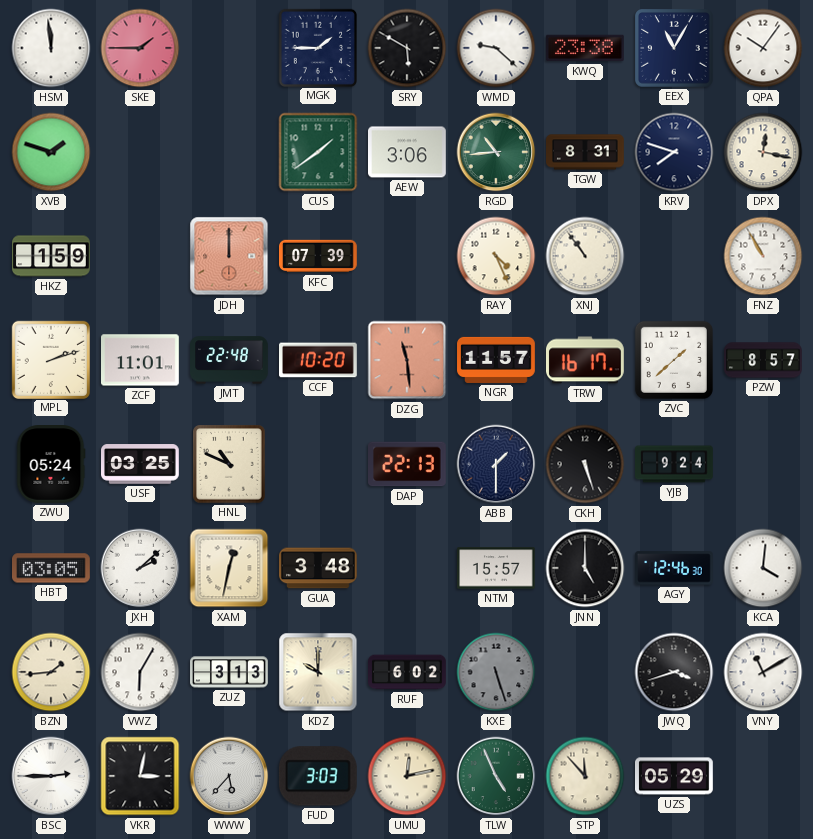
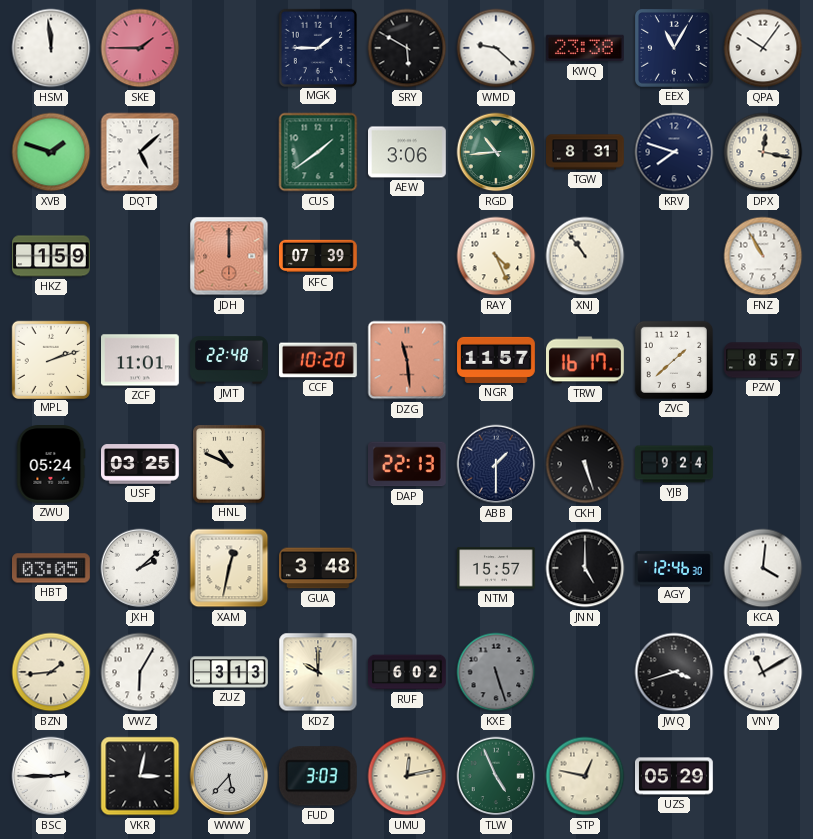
DQT: none -> 5:08 (140, 152)
STP: 11:53 -> 12:47 (585, 776)
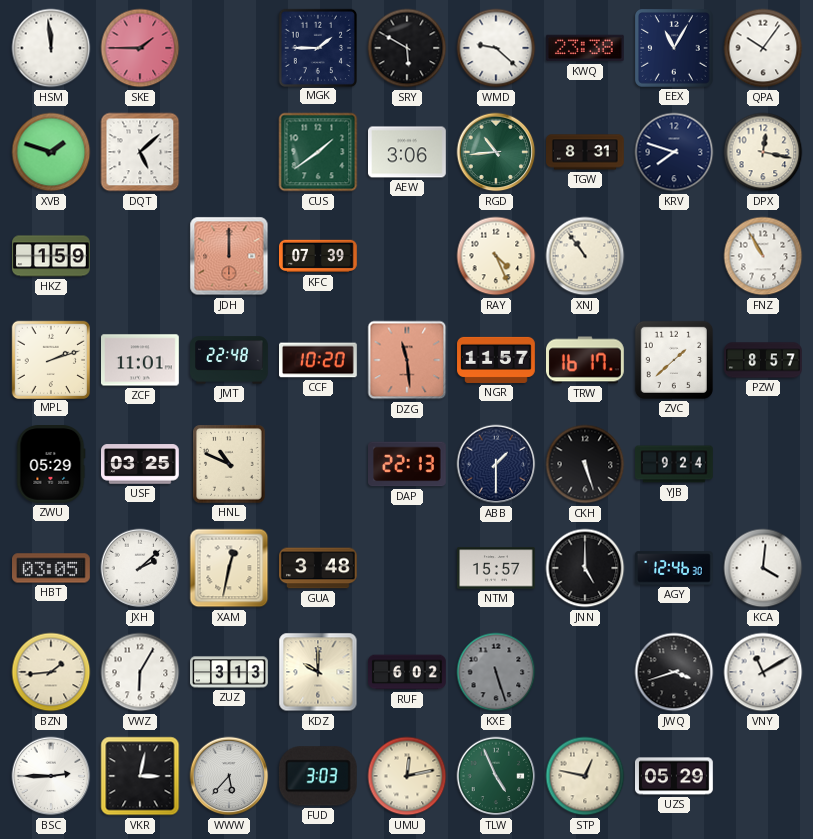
ZWU: 05:24 -> 05:29 (51, 465)
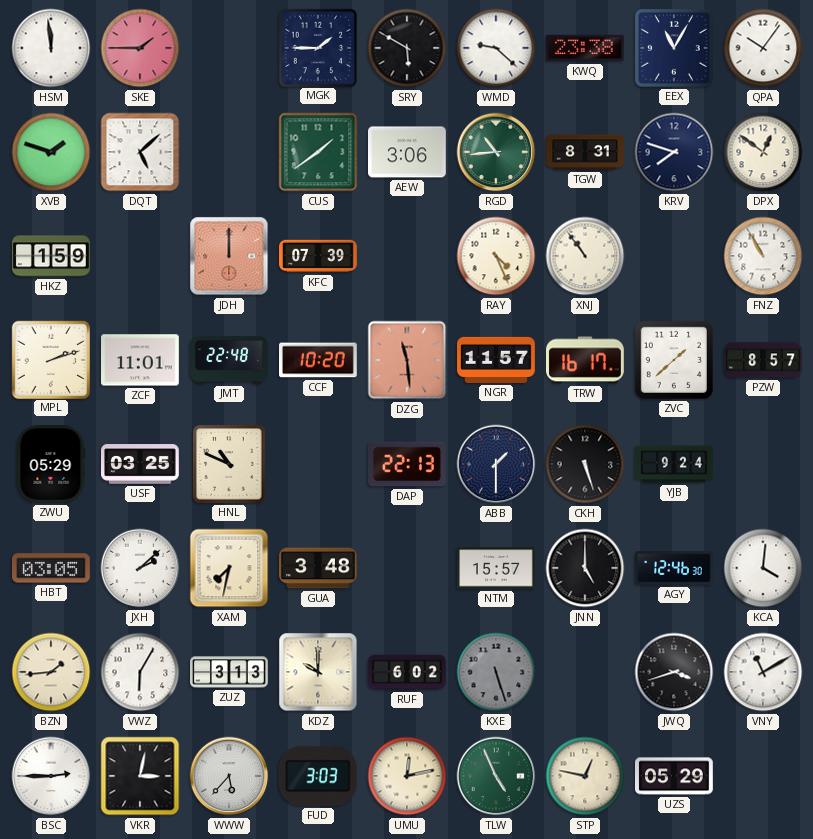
DPX: 12:17 -> 12:51 (763, 152)
XAM: 12:32 -> 7:32 (229, 568)
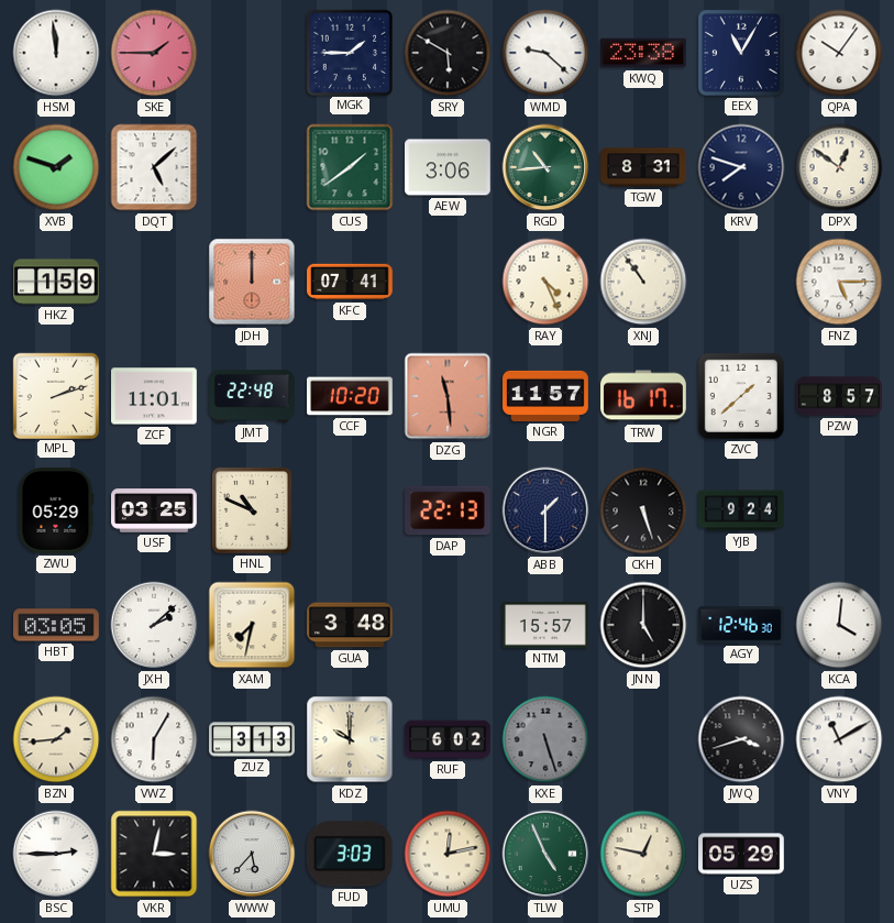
KFC: 07:39 -> 07:41 (350, 282)
FNZ: 10:55 -> 5:15 (839, 282)
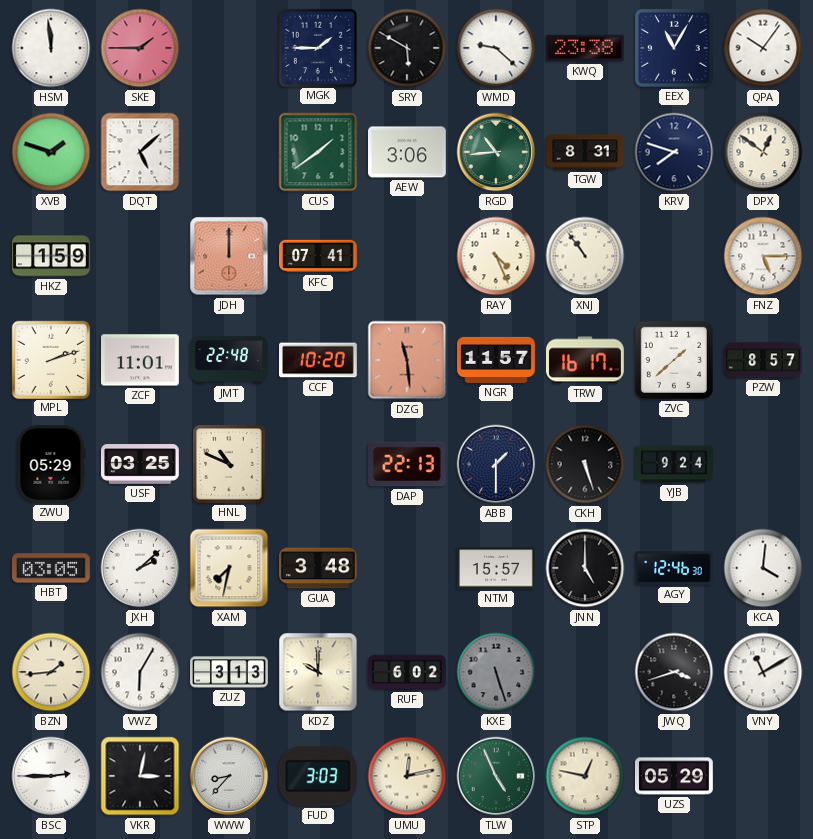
WWW: 5:37 -> 8:37 (229, 776)
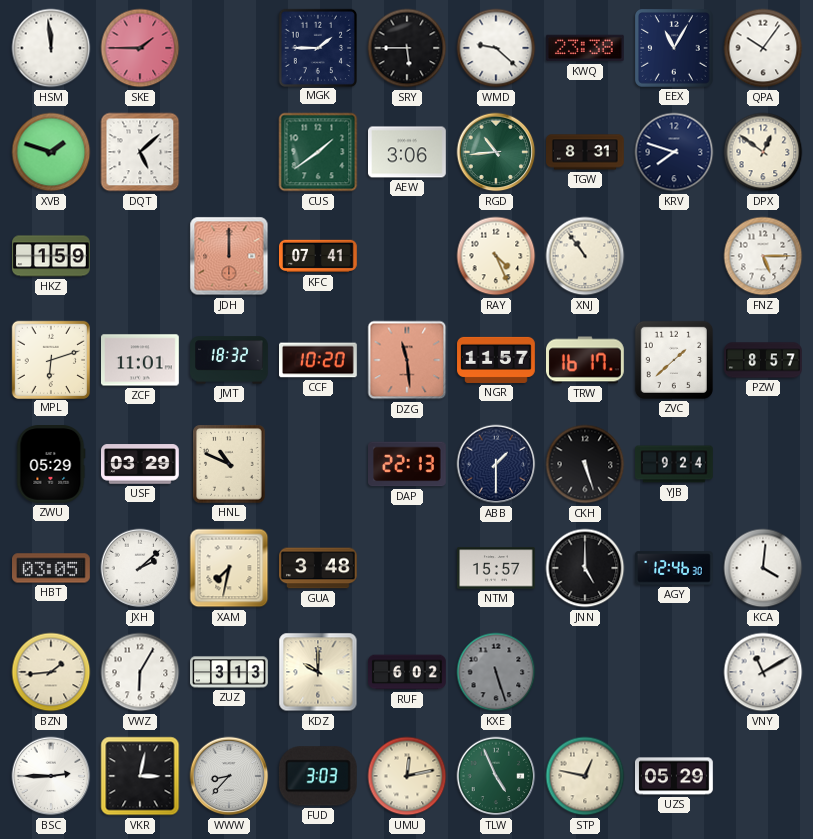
SRY: 5:50 -> 5:45 (407, 48)
MPL: 2:12 -> 6:12 (50, 359)
JMT: 22:48 -> 18:32 (229, 360)
USF: 03:25 -> 03:29 (141, 464)
JWQ: 3:42 -> none (674, 672)
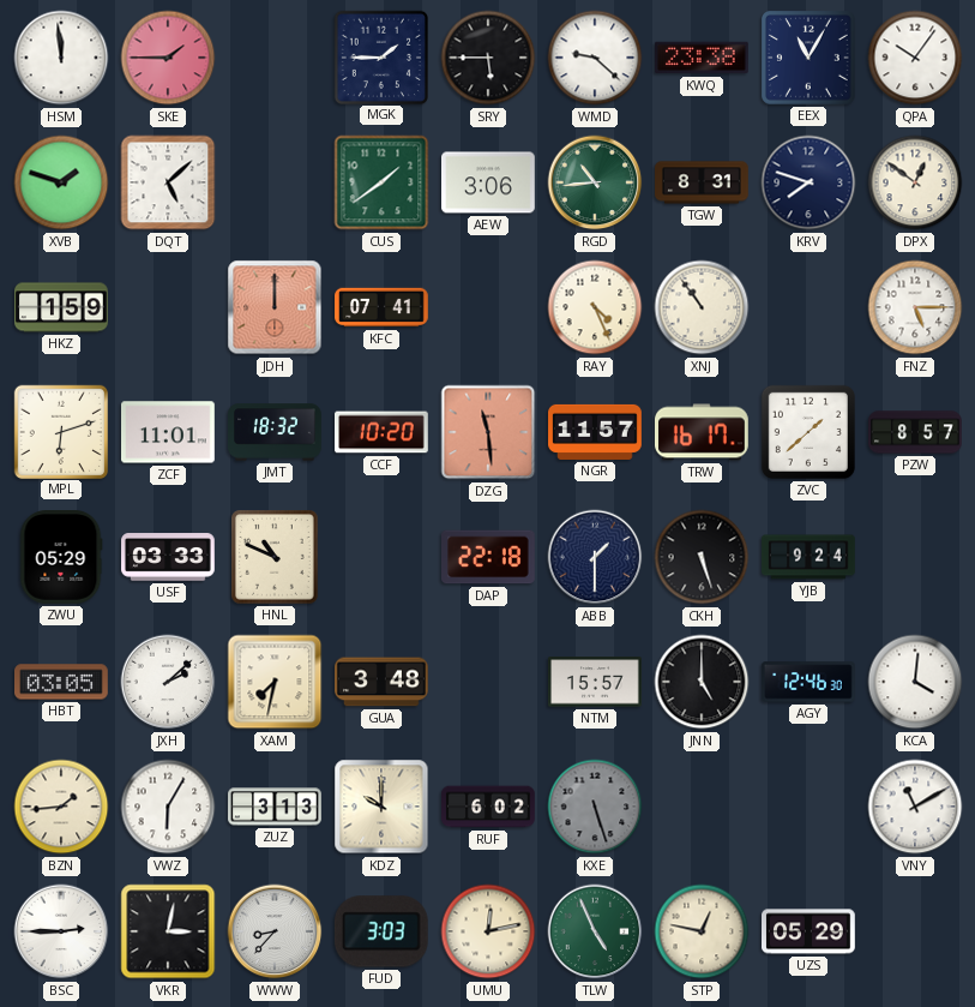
USF: 03:29 -> 03:33 (169, 557)
DAP: 22:13 -> 22:18 (489, 557)
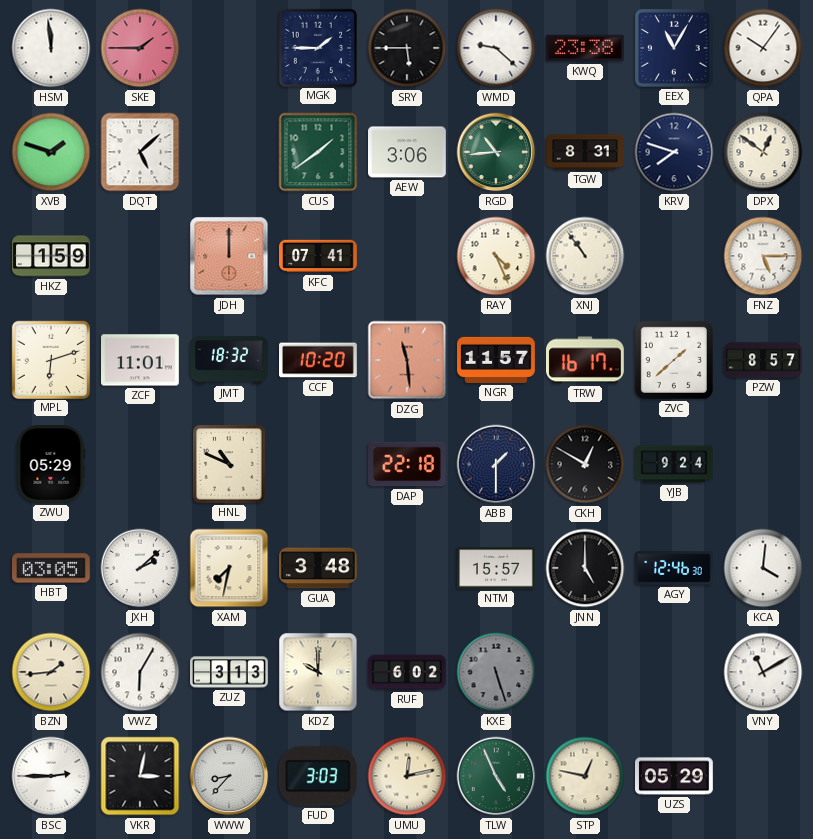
USF: 03:33 -> none (169, 557)
CKH: 5:27 -> 12:50 (585, 464)
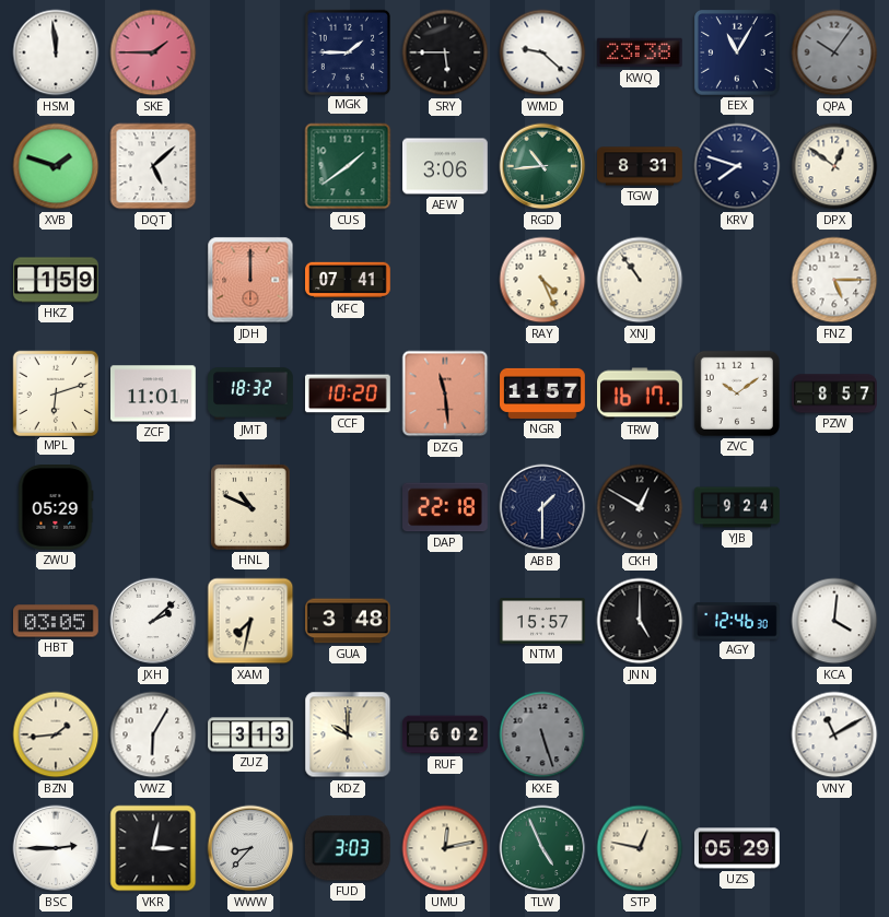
QPA dial: white -> grey (834, 52)
ZVC: 1:38 -> 10:09 (737, 393)
